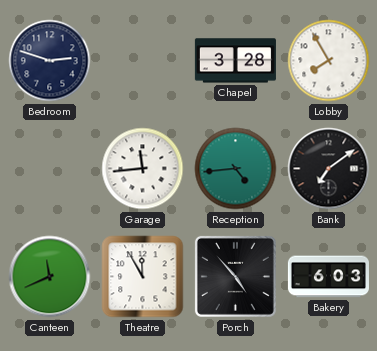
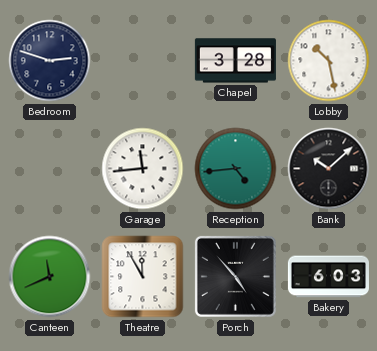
Lobby: 7:55 -> 10:28 (329, 61)
Bank: 7:09 -> 10:08 (329, 169)
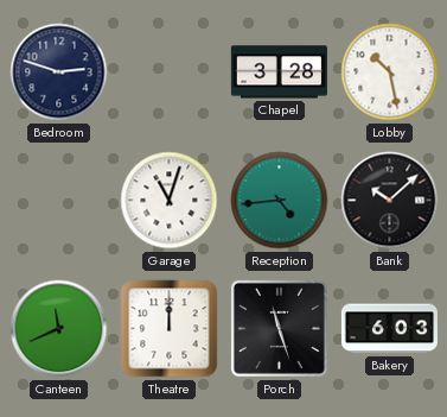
Garage: 11:44 -> 11:03 (170, 201)
Theatre: 11:55 -> 12:00 (170, 329)
Porch: 4:53 -> 11:27 (279, 328)
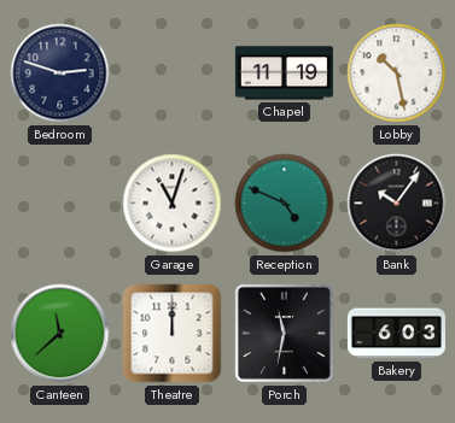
Chapel: 3:28 -> 11:19 (284, 74)
Reception: 4:44 -> 4:49 (285, 204)
Bank: 10:08 -> 10:06 (397, 204)
Canteen: 11:41 -> 11:38 (60, 334)
Porch: 11:27 -> 11:32 (284, 333)
